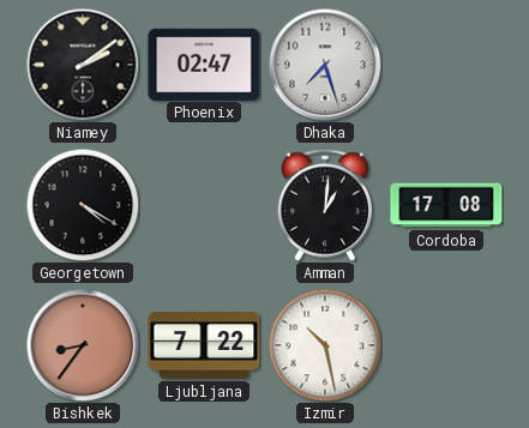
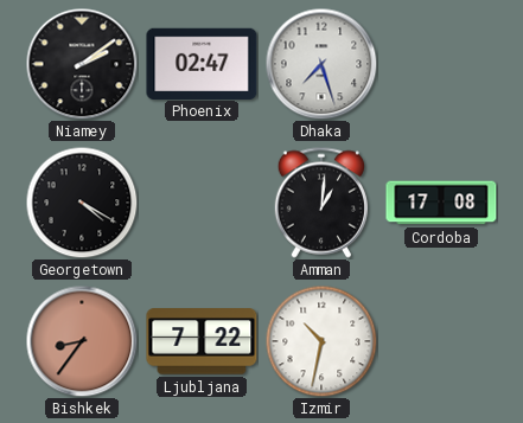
Izmir: 10:28 -> 10:32 (321, 341)
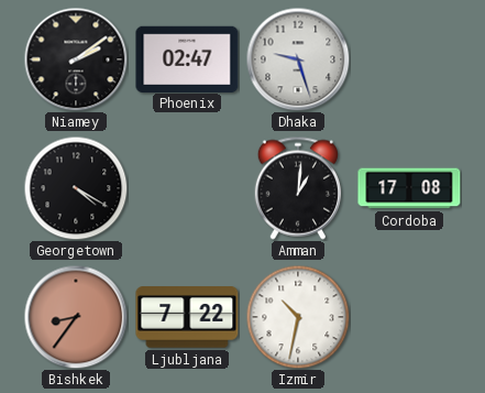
Dhaka: 7:27 -> 9:27 (298, 59)
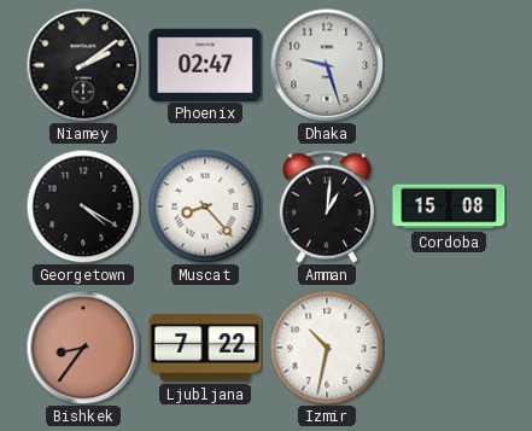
Muscat: none -> 8:23 (205, 206)
Cordoba: 17:08 -> 15:08 (449, 206)
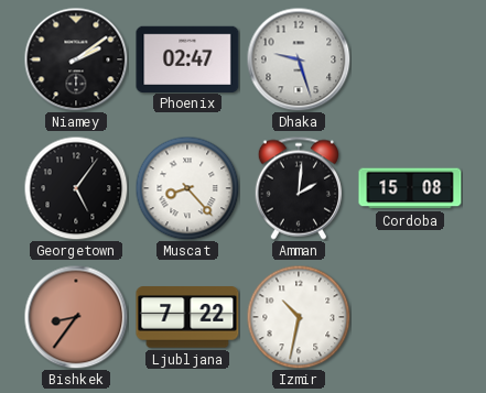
Georgetown: 4:20 -> 5:06 (76, 188)
Amman: 1:01 -> 2:01 (299, 188)
